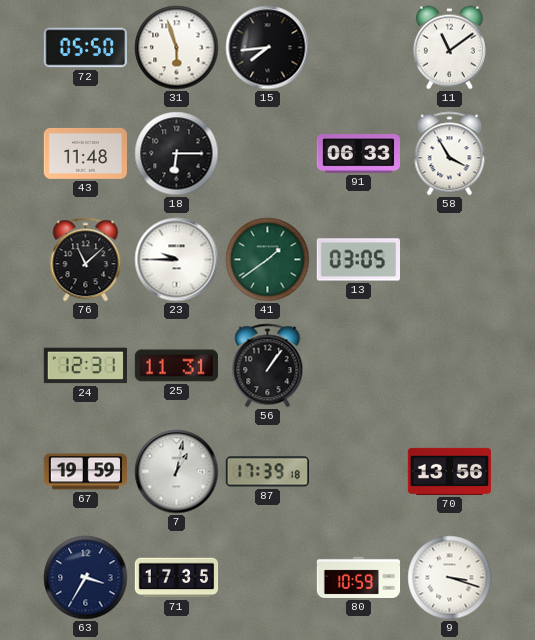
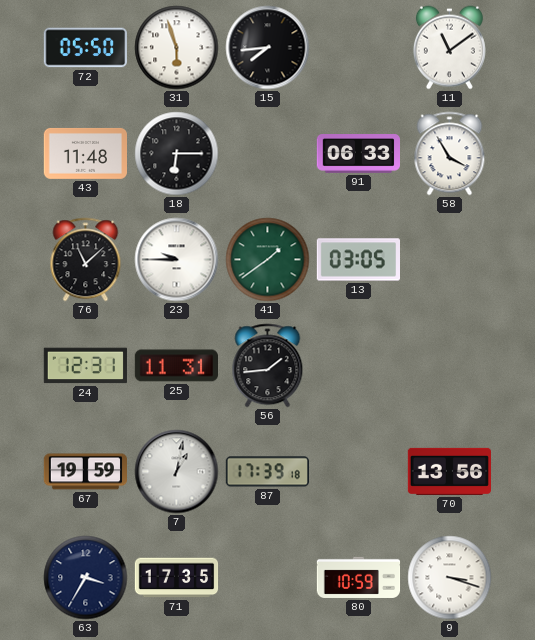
56: 1:06 -> 1:44 (268, 366)
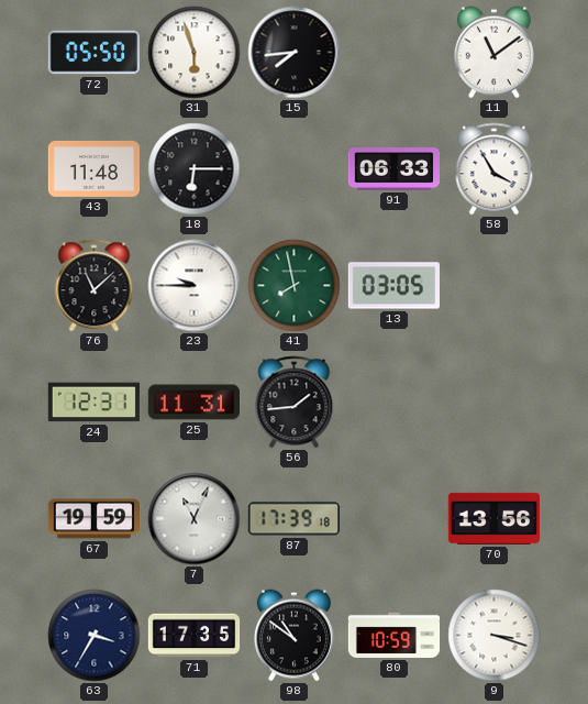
41: 1:39 -> 7:58 (295, 286)
7: 1:02 -> 11:04 (195, 519)
98: none -> 10:51 (293, 636)
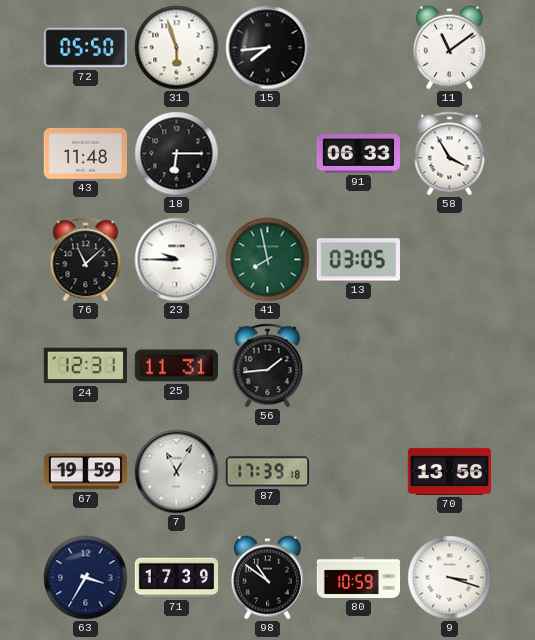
7: 11:04 -> 11:05 (177, 472)
71: 17:35 -> 17:39 (177, 578)
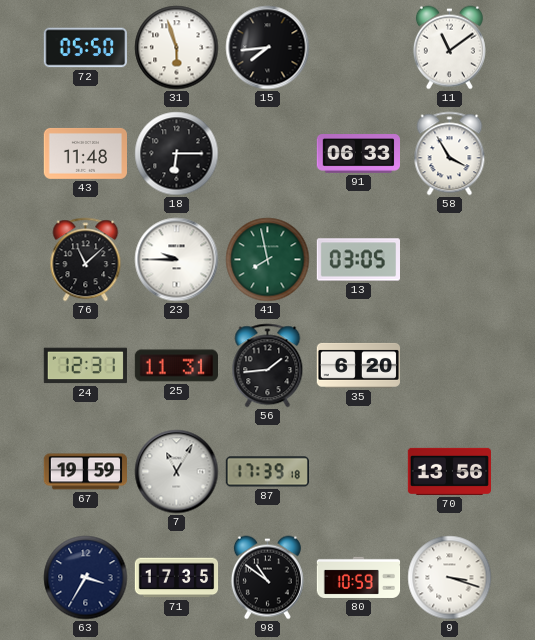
35: none -> 6:20 (358, 365)
71: 17:39 -> 17:35 (177, 578)
